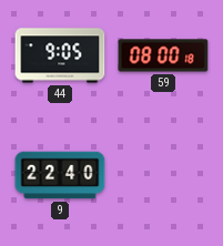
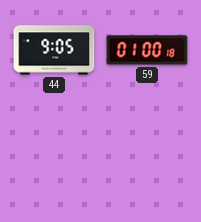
59: 08:00 -> 01:00 (147, 50)
9: 22:40 -> none (60, 175)
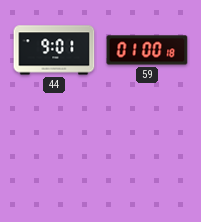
44: 9:05 -> 9:01 (54, 50)
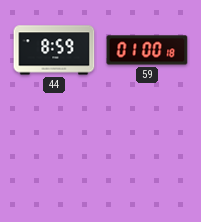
44: 9:01 -> 8:59 (54, 50)
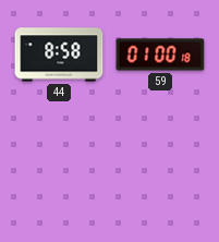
44: 8:59 -> 8:58 (59, 55)
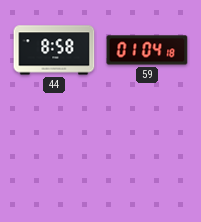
59: 01:00 -> 01:04 (147, 50)
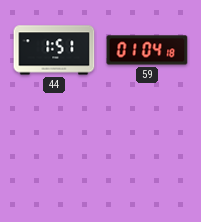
44: 8:58 -> 1:51 (54, 50)
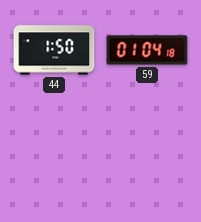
44: 1:51 -> 1:50 (54, 50)
